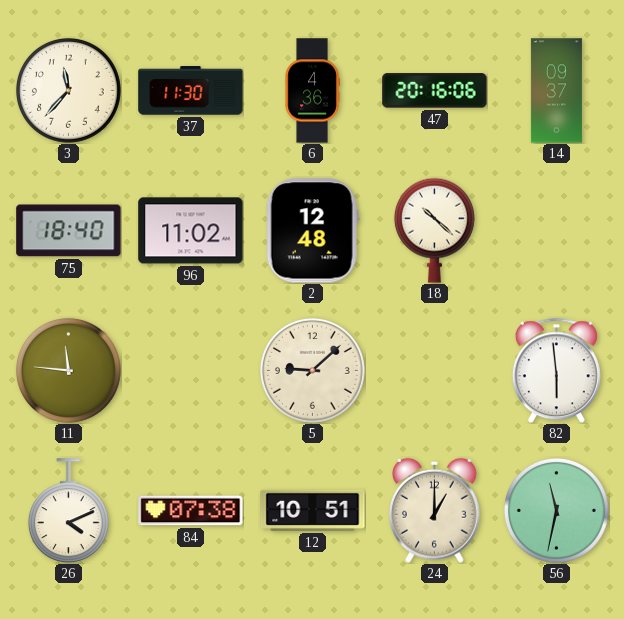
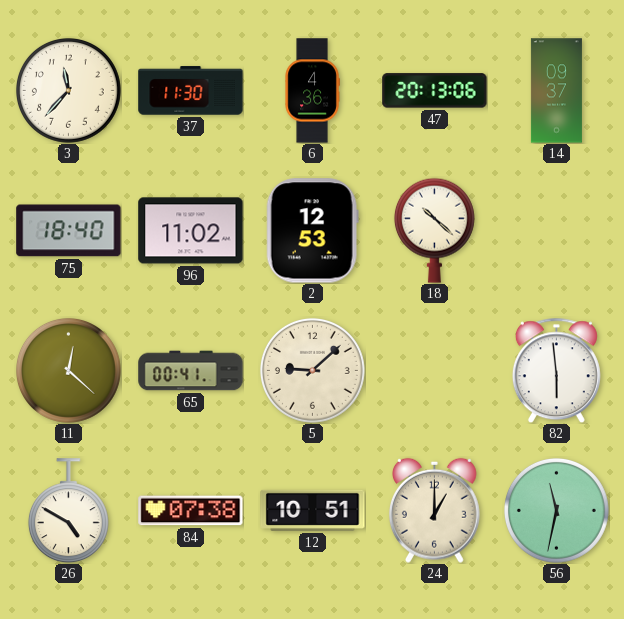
47: 20:16 -> 20:13 (435, 91)
2: 12:48 -> 12:53 (312, 231)
11: 11:46 -> 12:22 (68, 370)
65: none -> 00:41 (191, 371)
26: 4:11 -> 4:50 (68, 511)
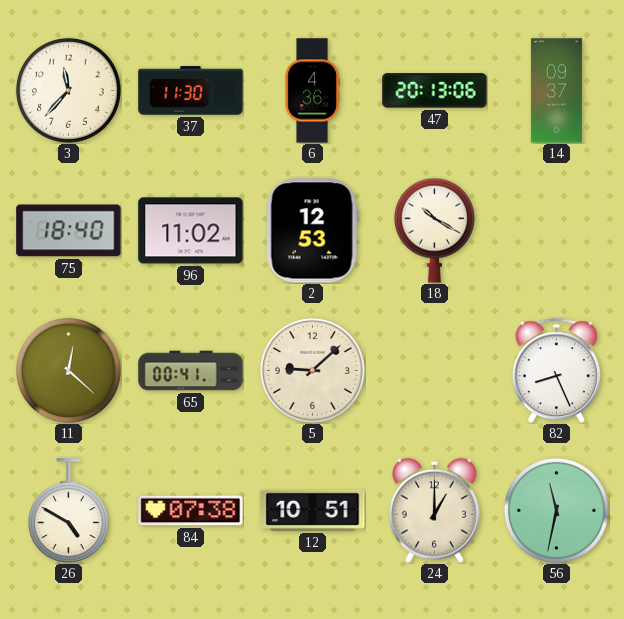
18: 10:22 -> 10:20 (434, 230)
82: 5:59 -> 8:26 (556, 370)
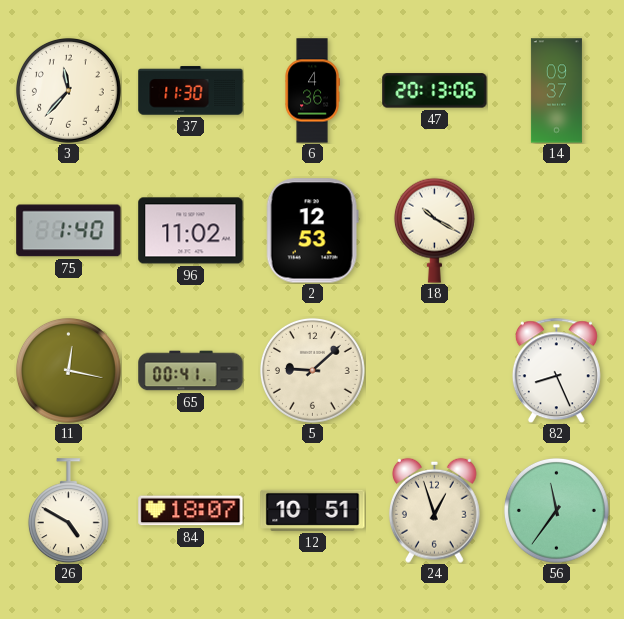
75: 18:40 -> 1:40 (69, 231)
11: 12:22 -> 12:17 (68, 370)
84: 07:38 -> 18:07 (191, 511)
24: 1:00 -> 12:57 (435, 510)
56: 11:32 -> 11:36 (556, 510)
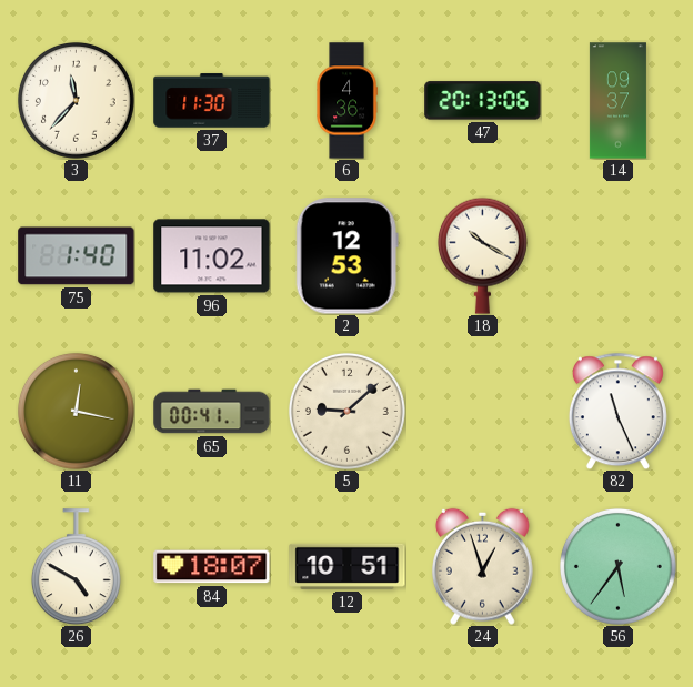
82: 8:26 -> 11:26 (617, 411)
56: 11:36 -> 5:36 (617, 566)
